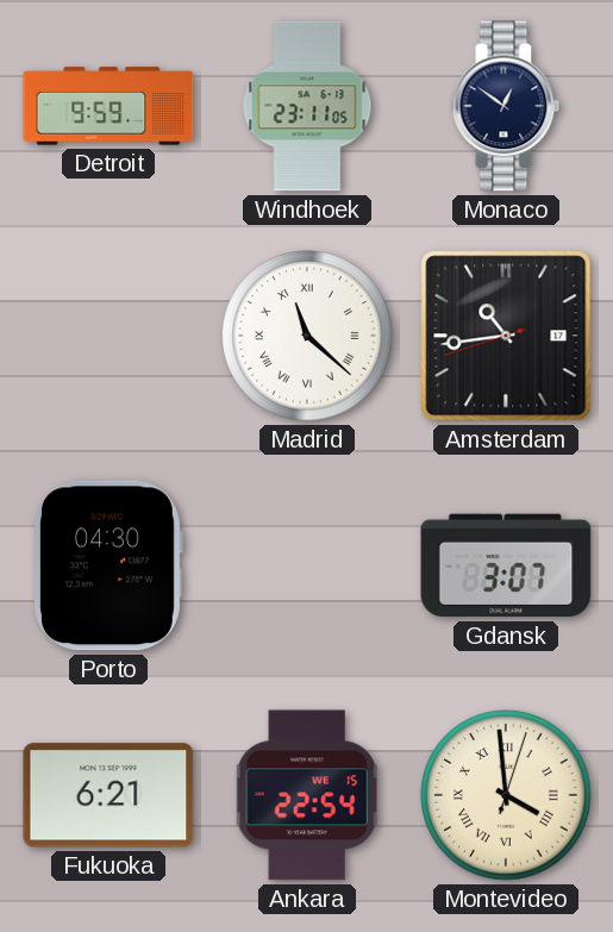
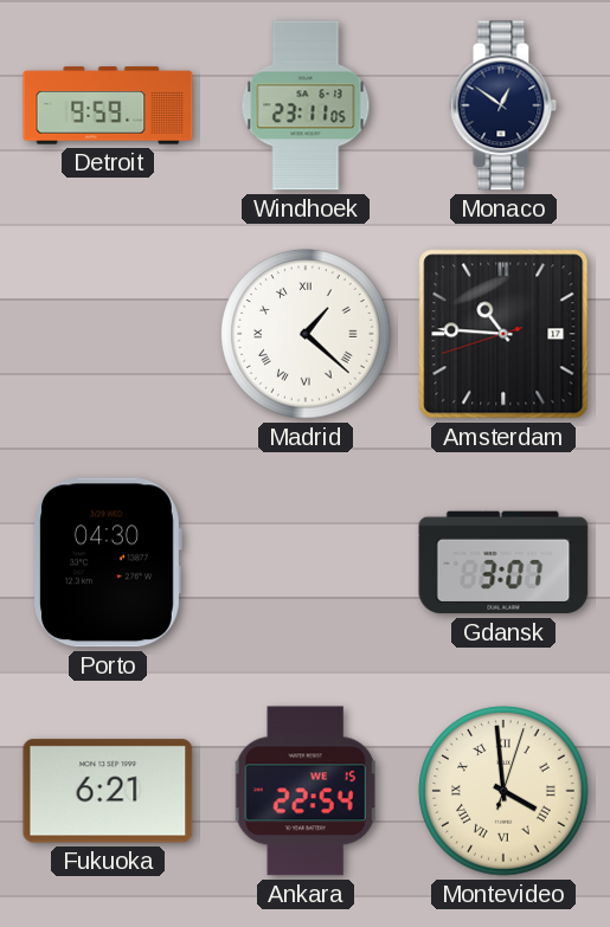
Madrid: 11:22 -> 1:22 (306, 334)
Amsterdam: 10:43 -> 10:45 (503, 334)
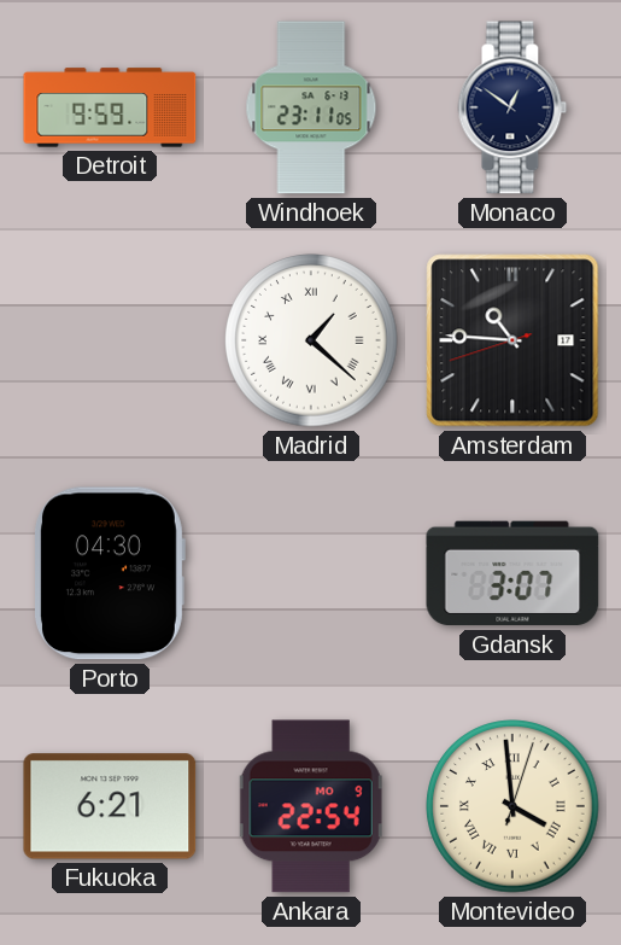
Ankara date: WE 15 -> MO 9 (311, 806)
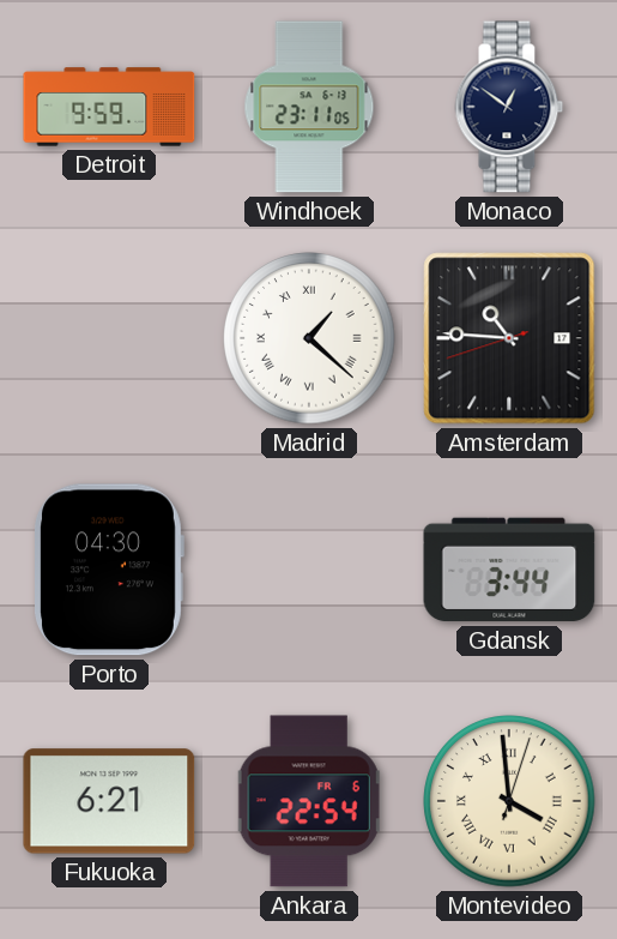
Gdansk: 3:07 -> 3:44 (509, 570)
Ankara date: MO 9 -> FR 6 (309, 801)
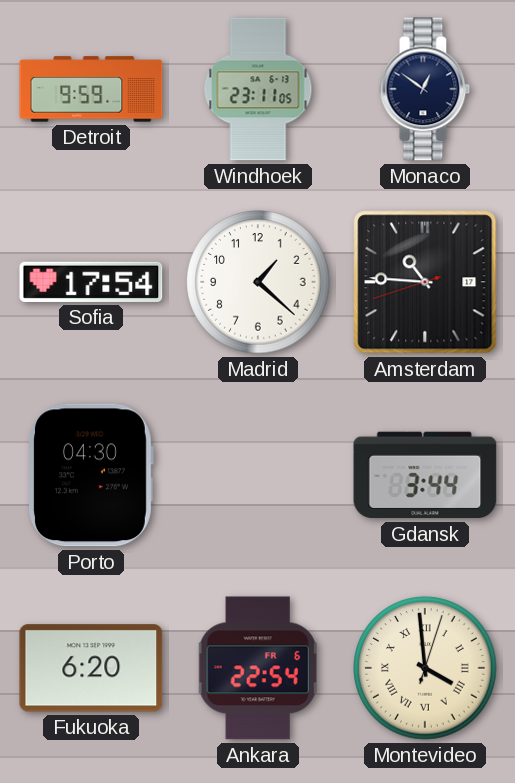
Sofia: none -> 17:54 (91, 282)
Madrid numerals: Roman -> Arabic (258, 282)
Fukuoka: 6:21 -> 6:20 (91, 668)
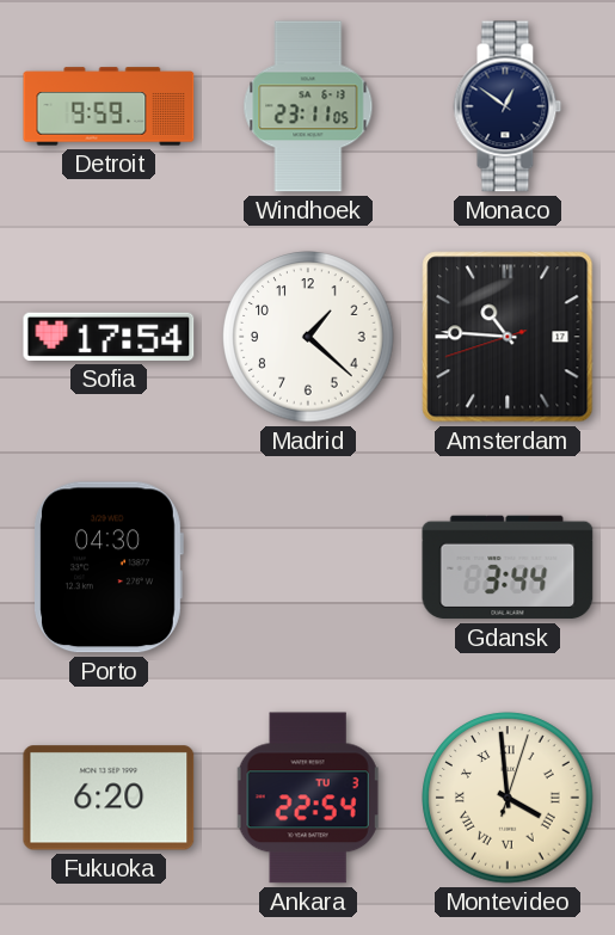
Ankara date: FR 6 -> TU 3 (308, 798)
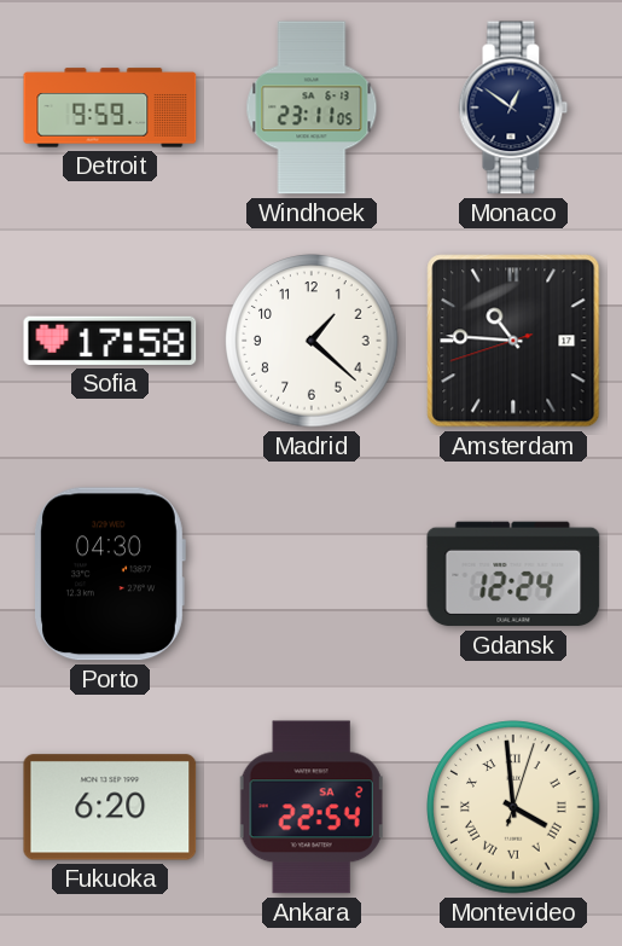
Sofia: 17:54 -> 17:58 (110, 341)
Gdansk: 3:44 -> 12:24 (513, 574)
Ankara date: TU 3 -> SA 2 (312, 807)
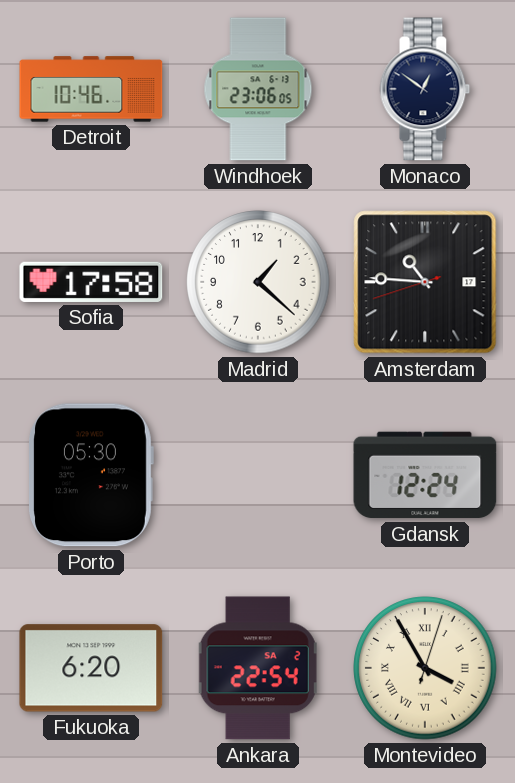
Detroit: 9:59 -> 10:46 (91, 89)
Windhoek: 23:11 -> 23:06 (258, 89)
Porto: 04:30 -> 05:30 (91, 475)
Montevideo: 3:59 -> 3:55 (425, 668)
